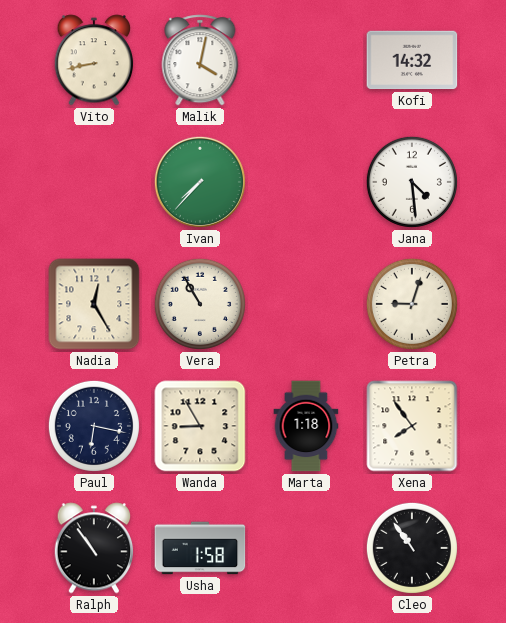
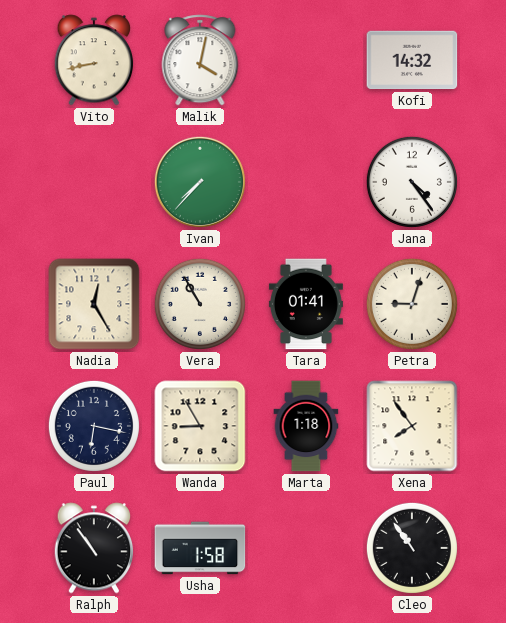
Jana: 4:29 -> 4:24 (412, 182)
Tara: none -> 01:41 (306, 304)
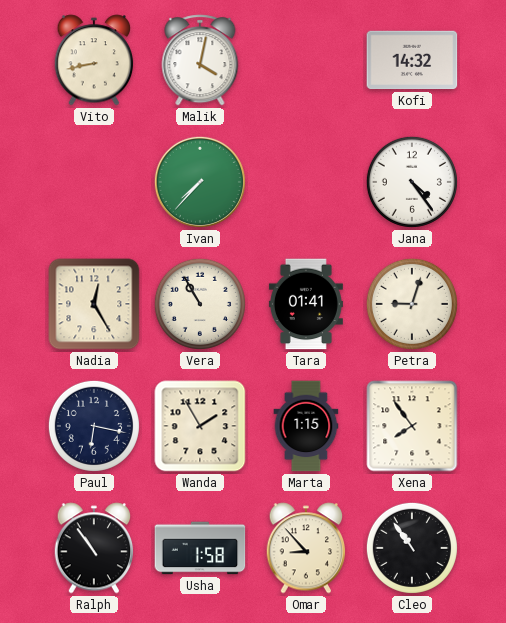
Wanda: 8:55 -> 1:55 (200, 426)
Marta: 1:18 -> 1:15 (306, 426)
Omar: none -> 8:53 (306, 548)
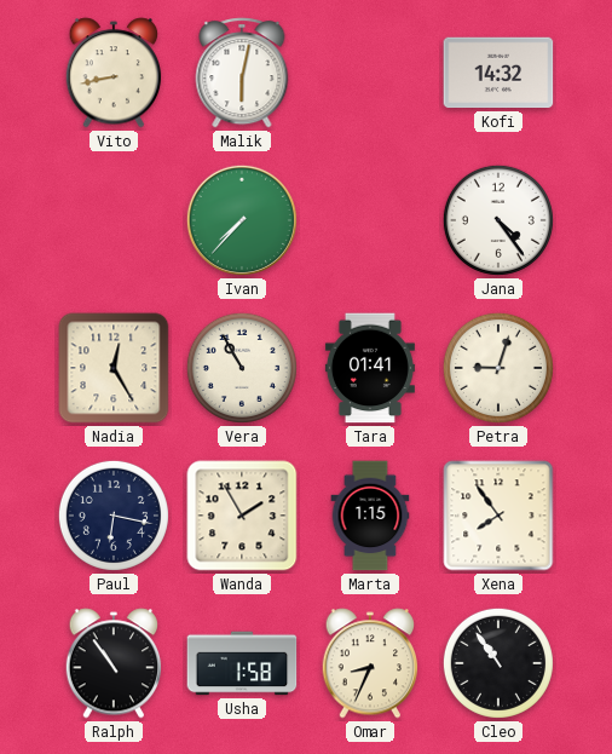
Malik: 4:02 -> 6:02 (242, 73)
Omar: 8:53 -> 8:34 (370, 663)
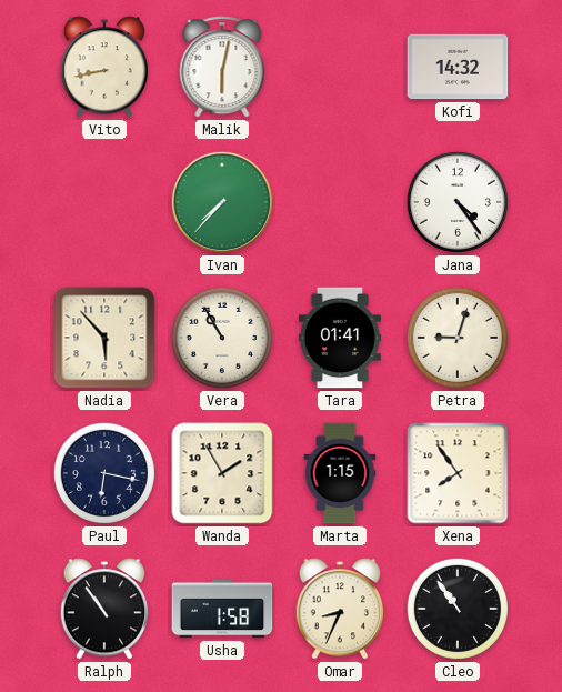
Nadia: 12:25 -> 5:53 (104, 338)
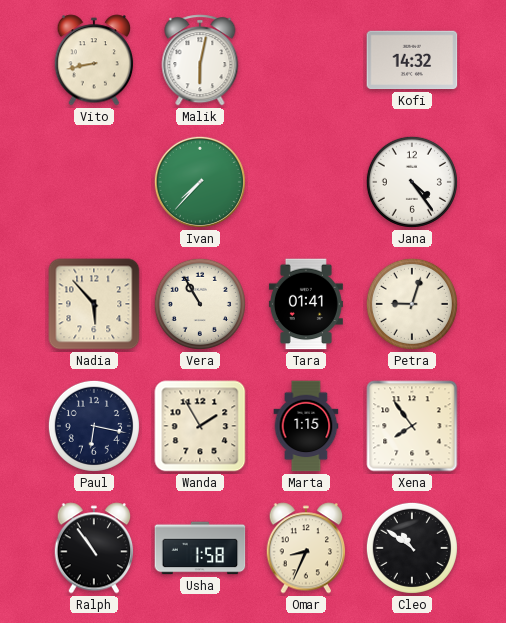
Cleo: 10:54 -> 10:51 (412, 548)
